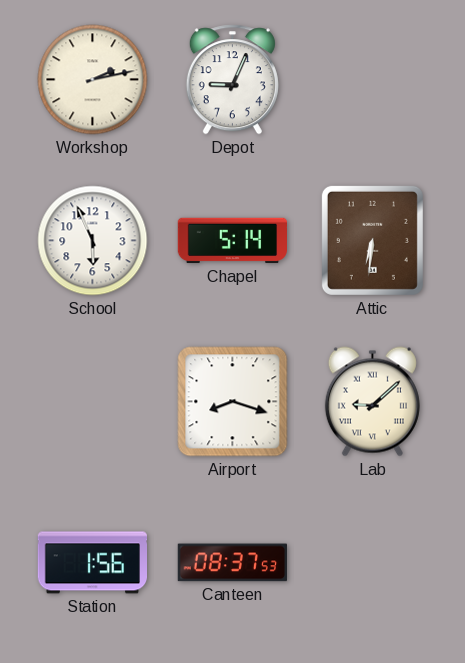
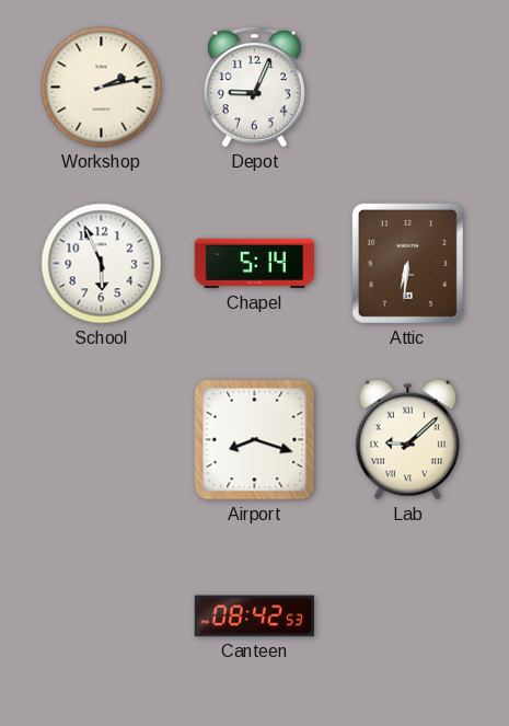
Station: 1:56 -> none (92, 563)
Canteen: 08:37 -> 08:42 (254, 616)
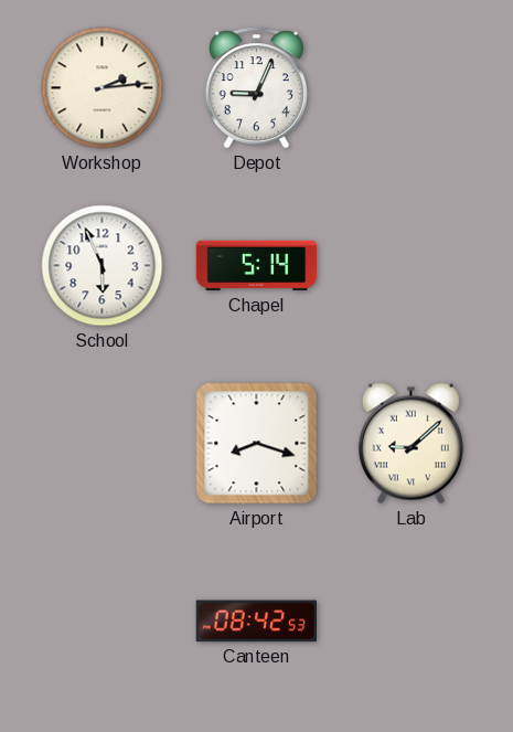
Workshop: 2:13 -> 2:14 (103, 88)
Attic: 6:31 -> none (407, 263)
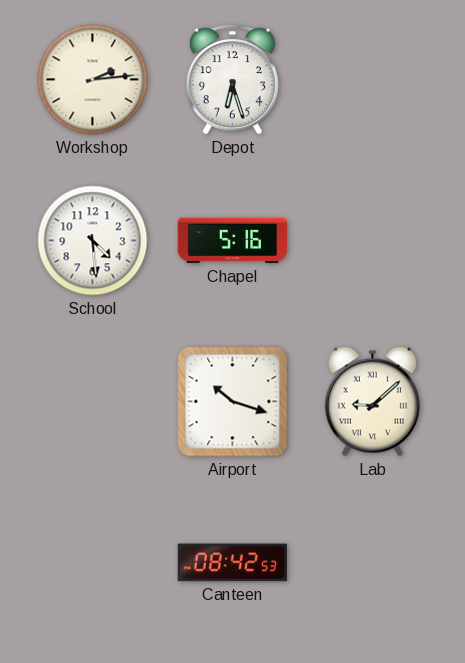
Depot: 9:04 -> 6:27 (232, 80)
School: 5:56 -> 4:29 (93, 241)
Chapel: 5:14 -> 5:16 (232, 241)
Airport: 8:18 -> 10:18 (233, 402)
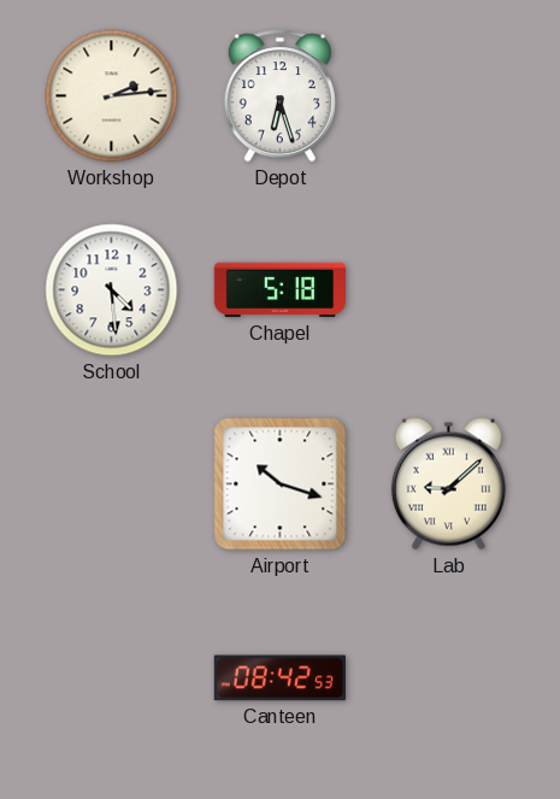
Chapel: 5:16 -> 5:18 (279, 290)
